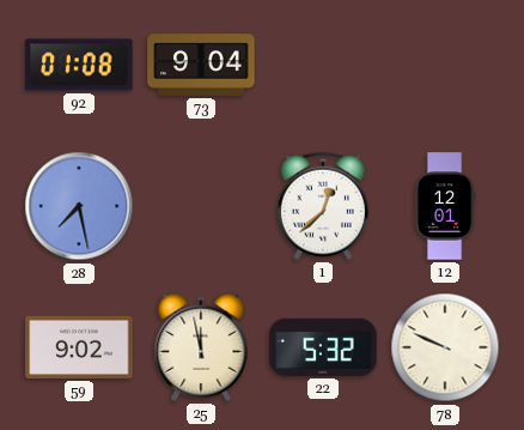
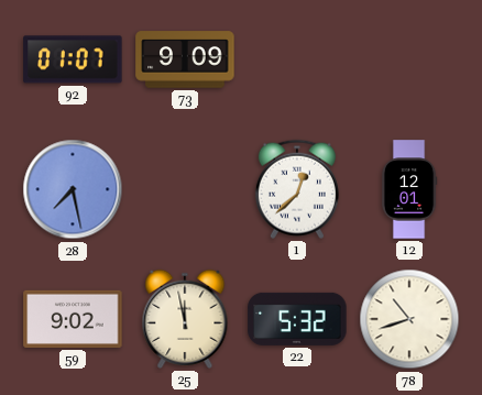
92: 01:08 -> 01:07 (73, 59)
73: 9:04 -> 9:09 (185, 59)
78: 9:49 -> 10:42 (409, 319)
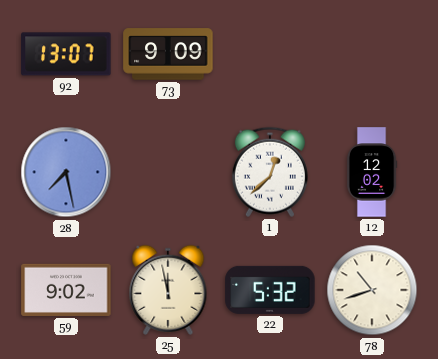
92: 01:07 -> 13:07 (66, 54)
12: 12:01 -> 12:02 (372, 172)
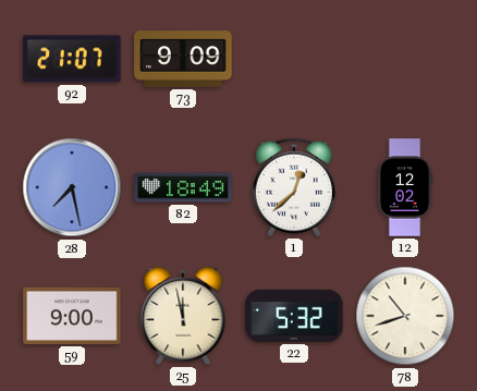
92: 13:07 -> 21:07 (72, 59)
82: none -> 18:49 (183, 187)
59: 9:02 -> 9:00 (72, 316)
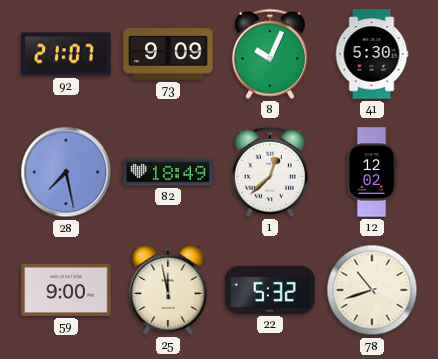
8: none -> 10:04 (270, 54)
41: none -> 5:30 (372, 54)
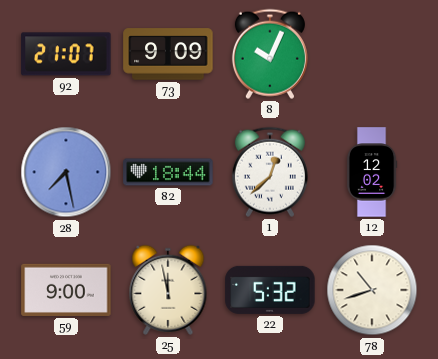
41: 5:30 -> none (372, 54)
82: 18:49 -> 18:44 (168, 172)
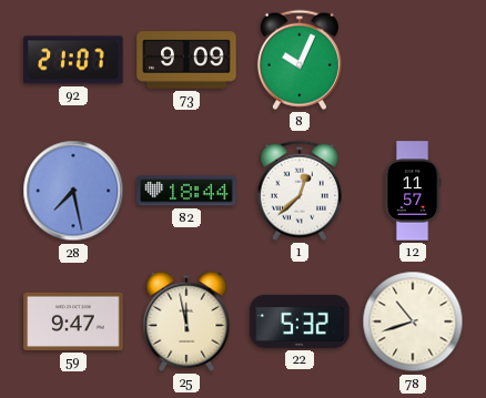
12: 12:02 -> 11:57 (413, 191)
59: 9:00 -> 9:47 (73, 322)
